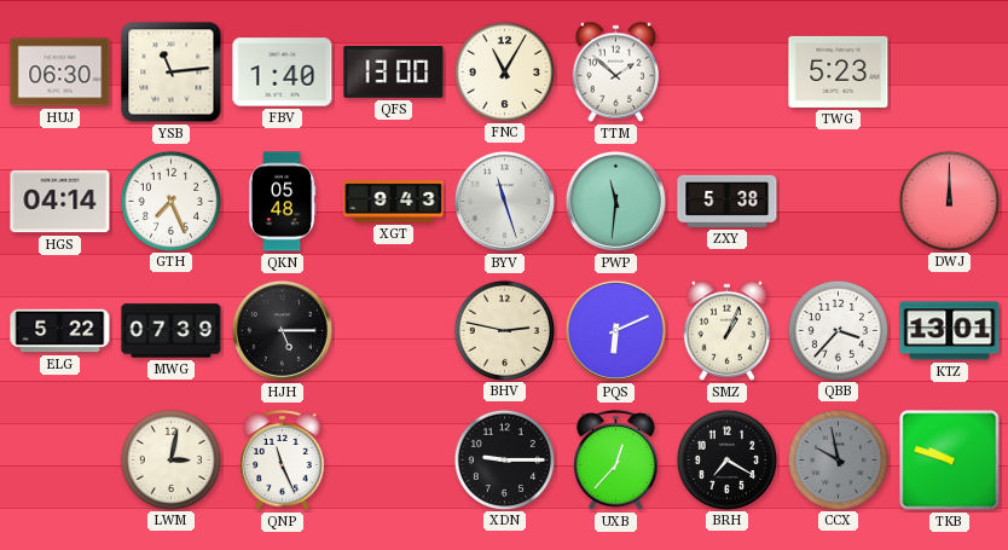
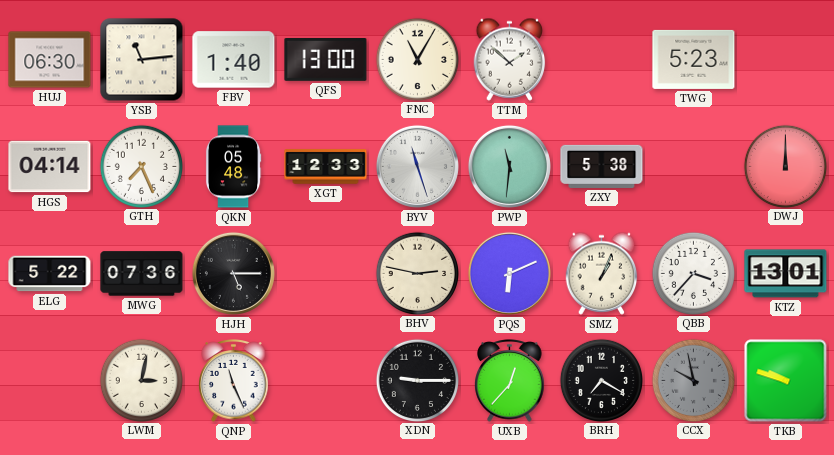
XGT: 9:43 -> 12:33 (326, 167)
MWG: 07:39 -> 07:36 (142, 274)
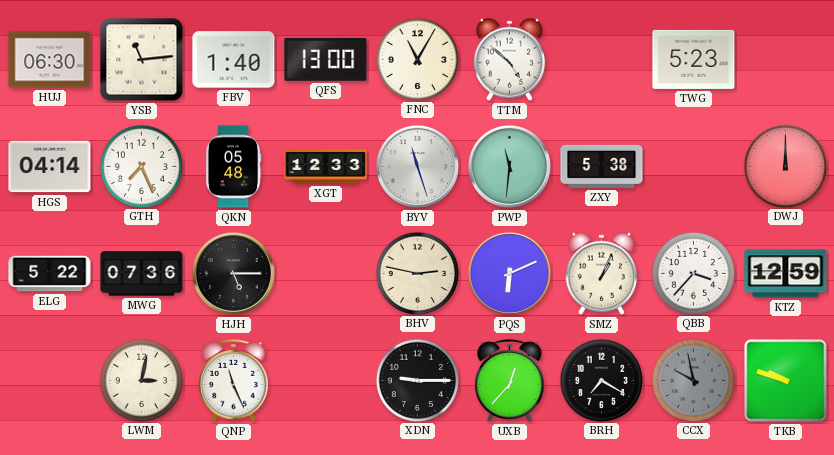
TTM: 1:52 -> 4:52 (510, 59)
KTZ: 13:01 -> 12:59 (786, 274)
